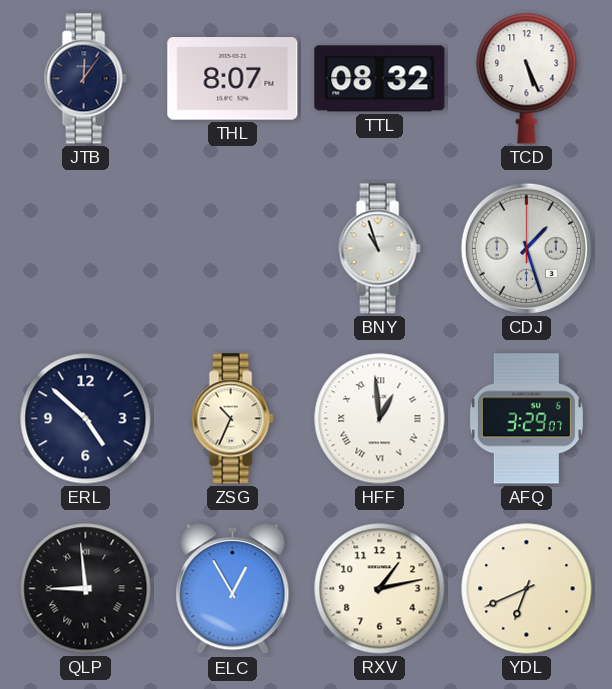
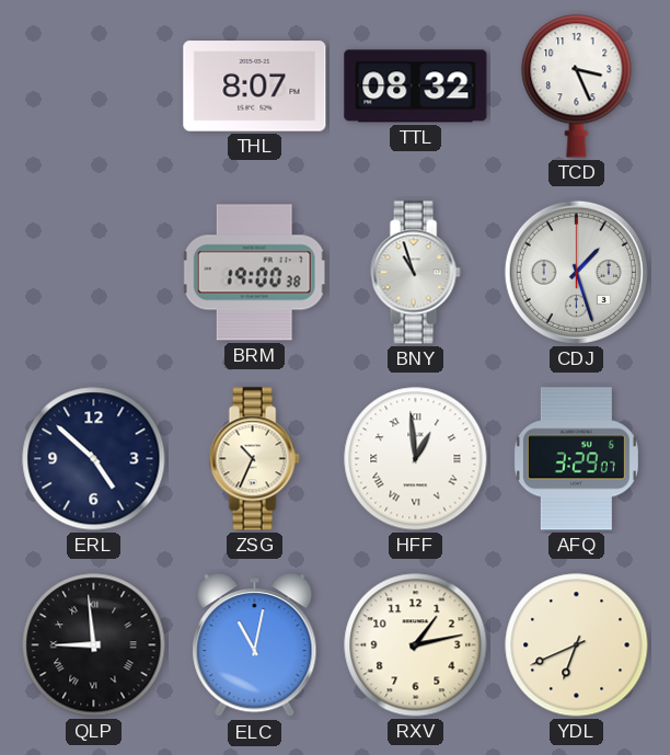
JTB: 12:06 -> none (85, 79)
TCD: 5:26 -> 3:26 (577, 87)
BRM: none -> 19:00 (254, 273)
ELC: 12:55 -> 11:02 (255, 645)
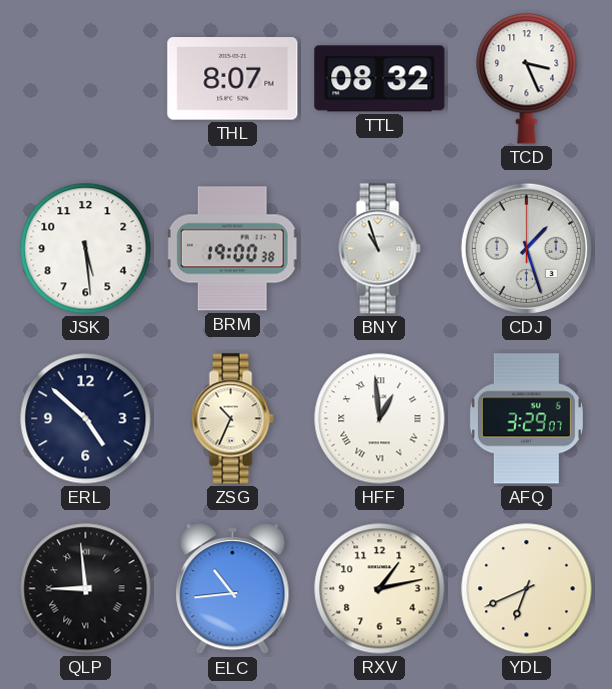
JSK: none -> 5:29 (86, 249)
ELC: 11:02 -> 10:44 (233, 589)
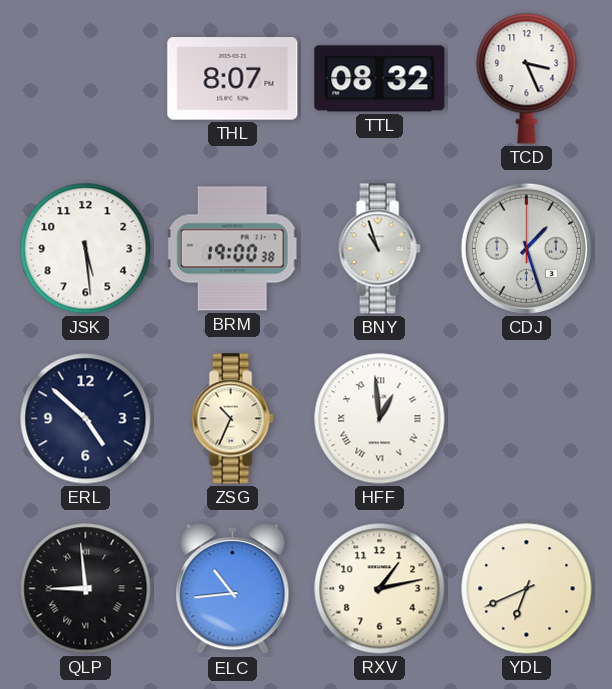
AFQ: 3:29 -> none (526, 419)
